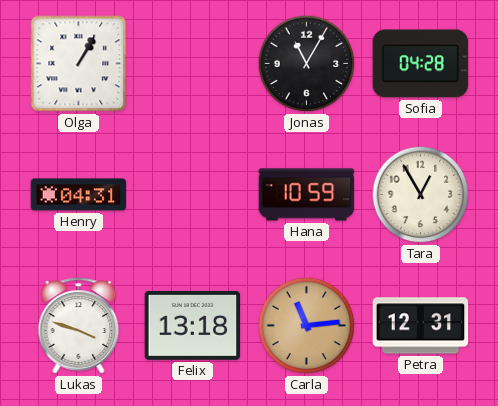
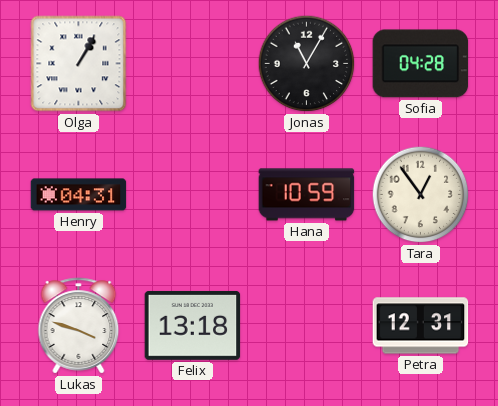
Tara: 12:55 -> 12:54 (421, 195)
Carla: 11:14 -> none (307, 326)
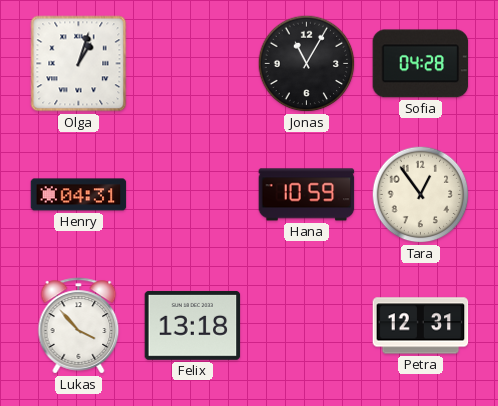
Olga: 1:05 -> 1:03 (79, 64)
Lukas: 3:48 -> 3:53 (79, 326)
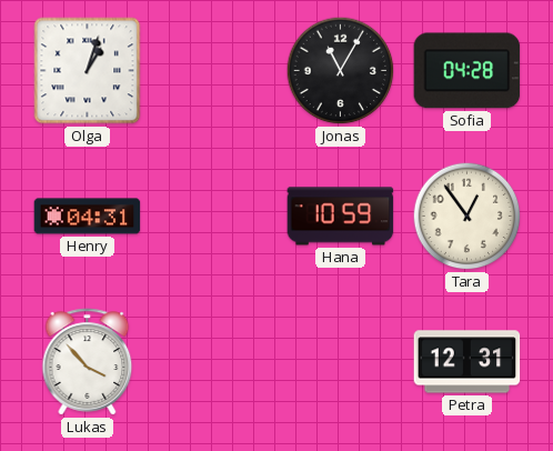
Felix: 13:18 -> none (193, 325)
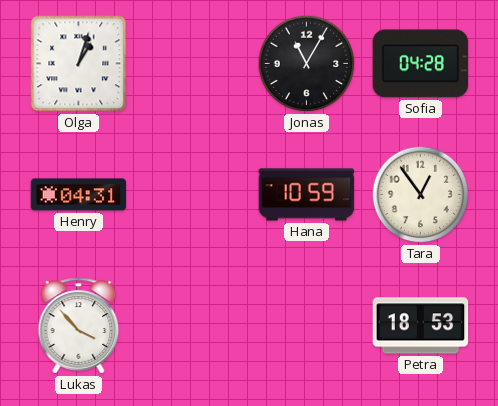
Petra: 12:31 -> 18:53 (421, 326)
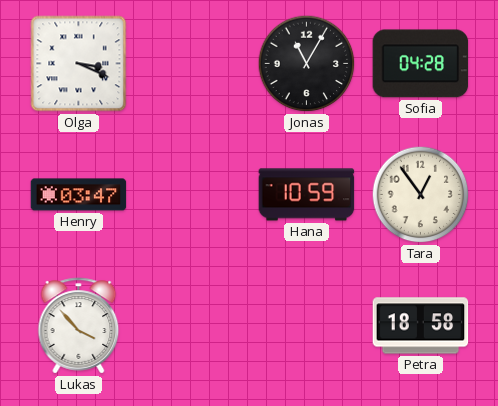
Olga: 1:03 -> 3:19 (79, 64)
Henry: 04:31 -> 03:47 (79, 195)
Petra: 18:53 -> 18:58 (421, 326)
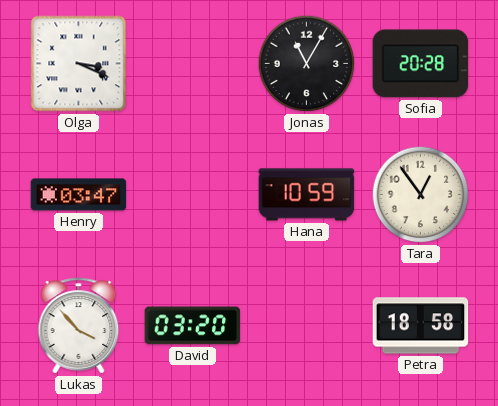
Sofia: 04:28 -> 20:28 (421, 64)
David: none -> 03:20 (193, 326)
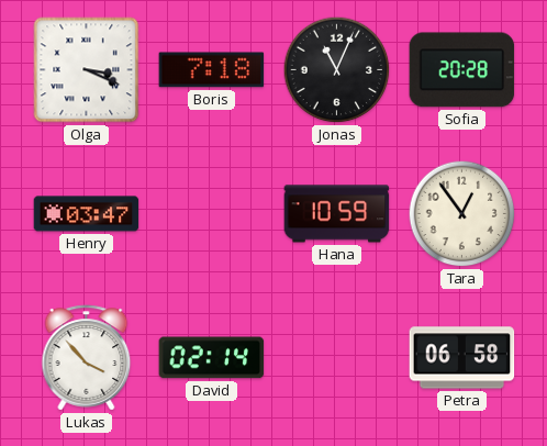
Boris: none -> 7:18 (212, 70)
Jonas: 11:05 -> 11:04 (337, 70)
David: 03:20 -> 02:14 (212, 358)
Petra: 18:58 -> 06:58 (462, 358)
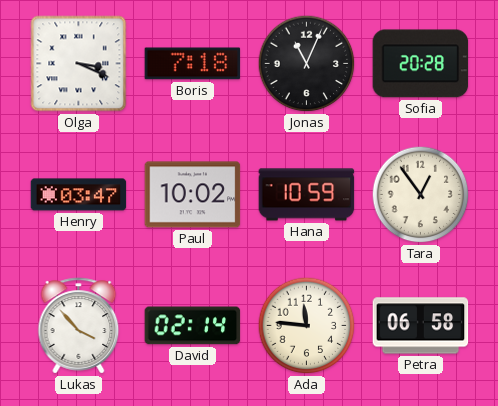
Paul: none -> 10:02 (193, 195)
Ada: none -> 11:46 (307, 326)
